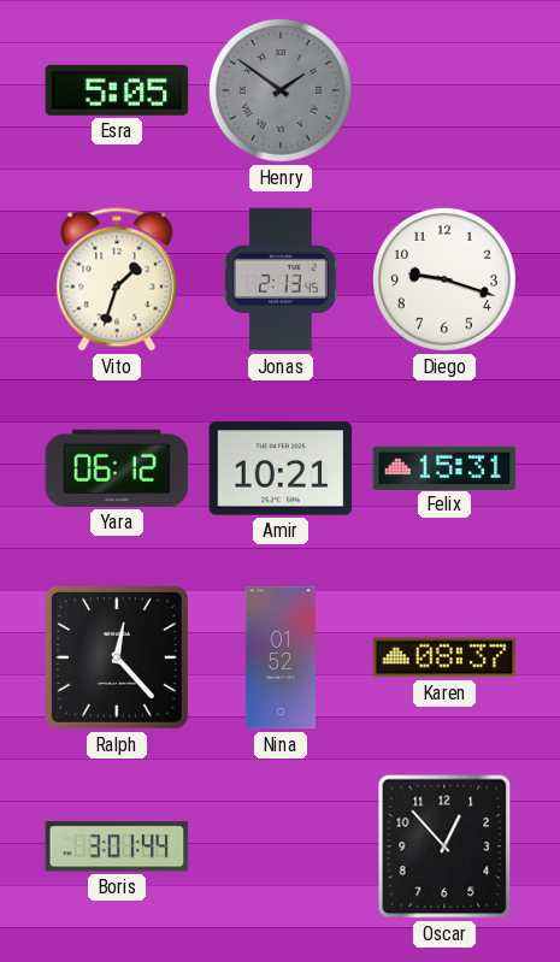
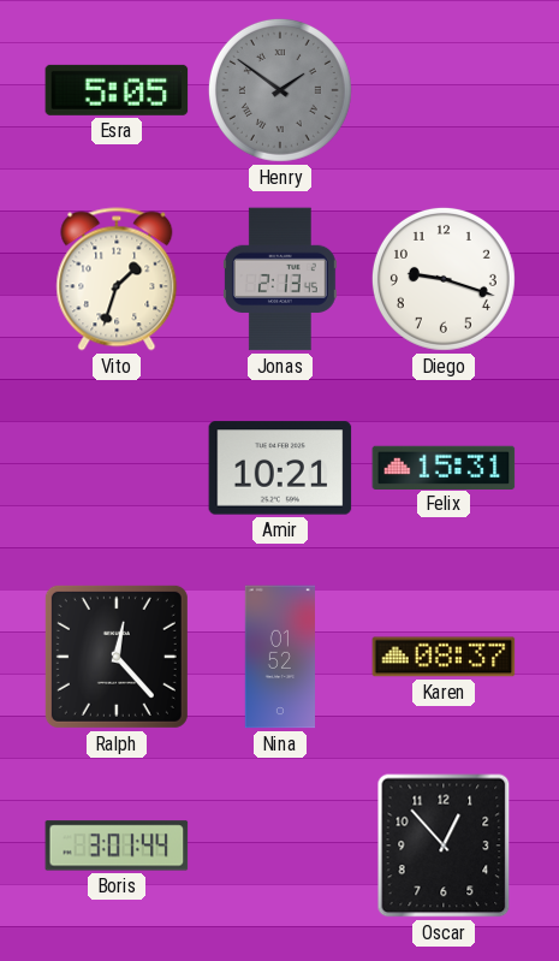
Yara: 06:12 -> none (117, 468)
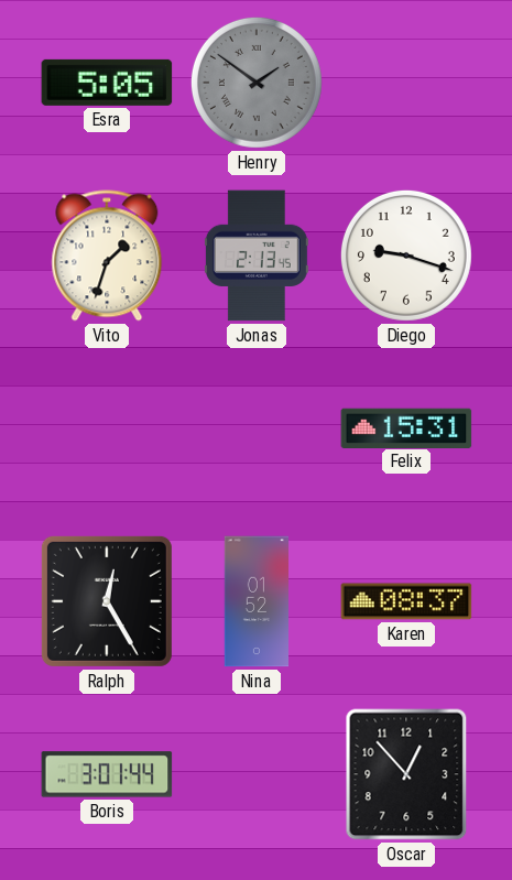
Amir: 10:21 -> none (280, 468)
Ralph: 12:23 -> 12:25 (107, 601)
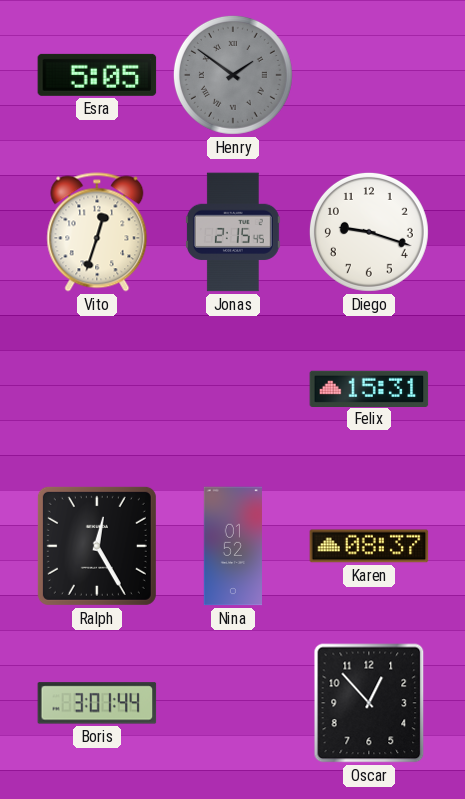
Vito: 1:33 -> 12:33 (97, 232)
Jonas: 2:13 -> 2:15 (233, 232)
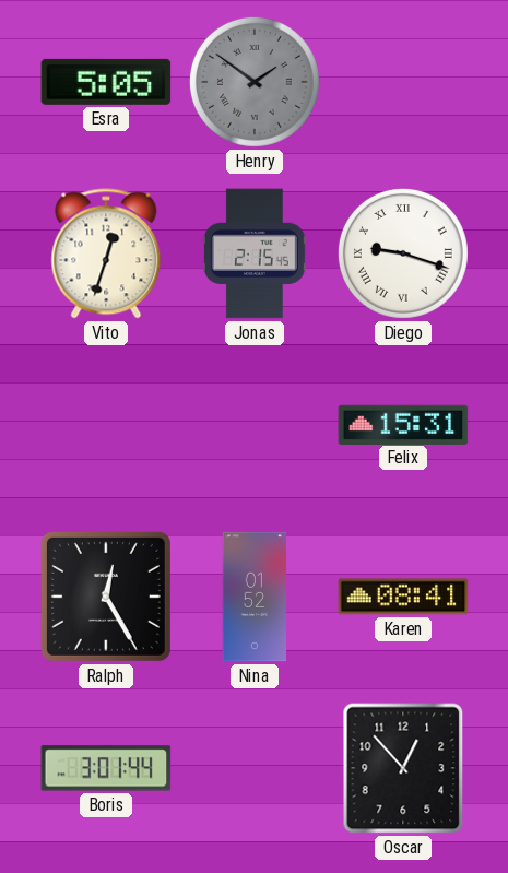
Diego numerals: Arabic -> Roman (403, 253)
Karen: 08:37 -> 08:41 (403, 597)
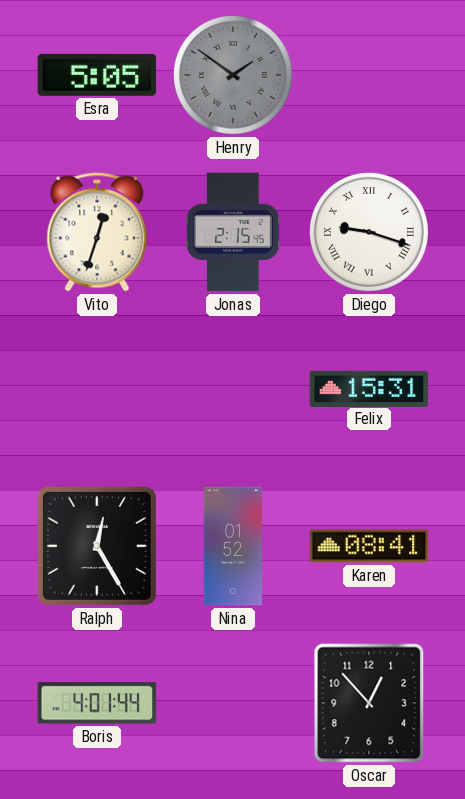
Boris: 3:01 -> 4:01 (97, 703)
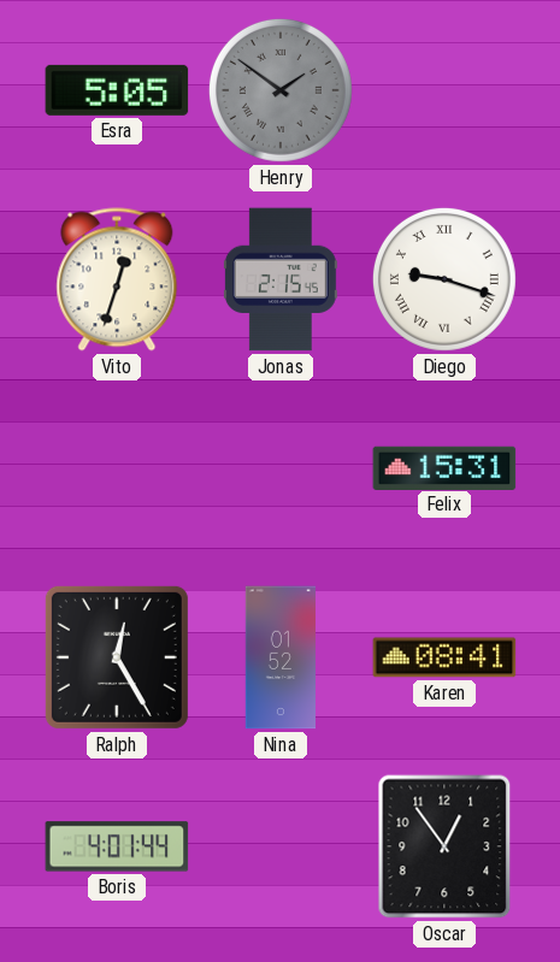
Oscar: 12:53 -> 12:54 (444, 846)
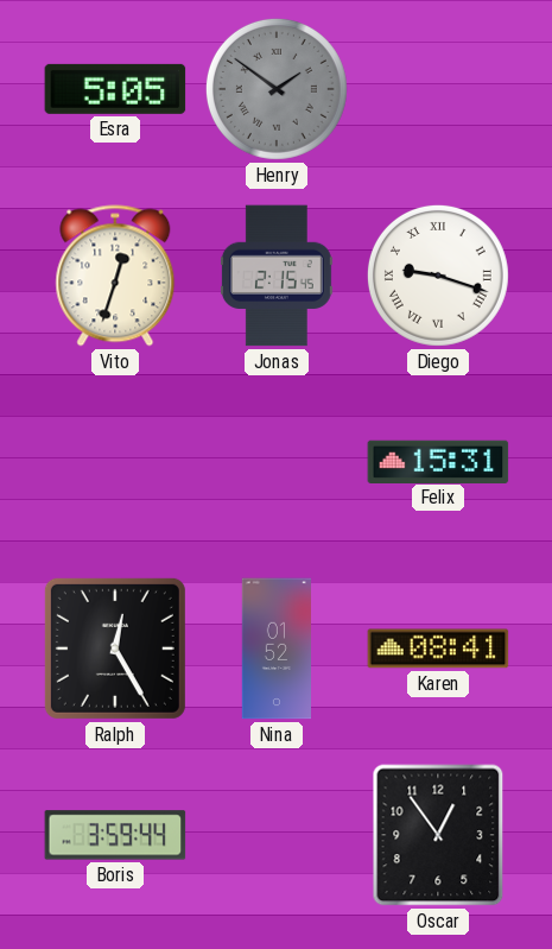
Boris: 4:01 -> 3:59 (115, 835)
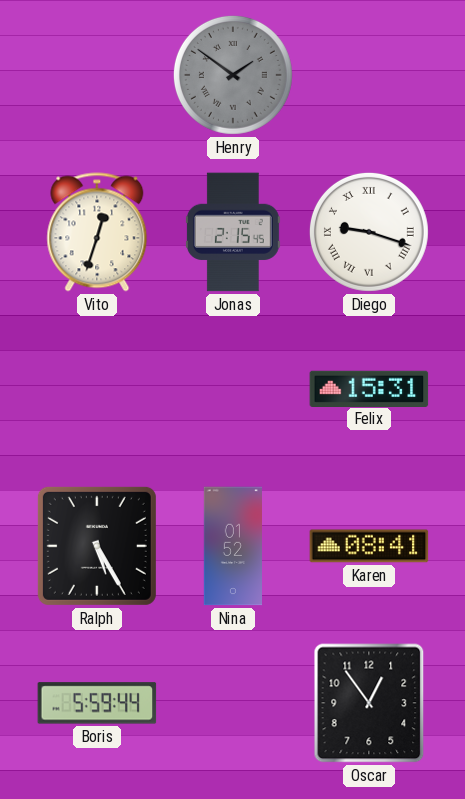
Esra: 5:05 -> none (115, 89)
Ralph: 12:25 -> 5:25 (97, 546)
Boris: 3:59 -> 5:59 (97, 703)
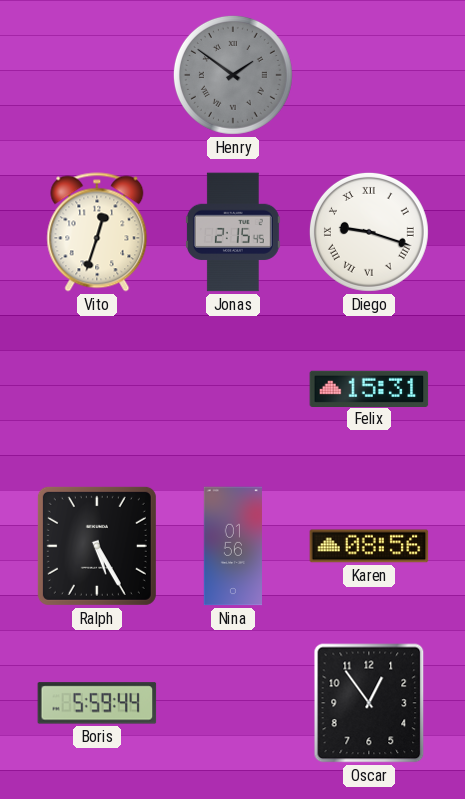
Nina: 01:52 -> 01:56 (232, 546)
Karen: 08:41 -> 08:56 (369, 546)
